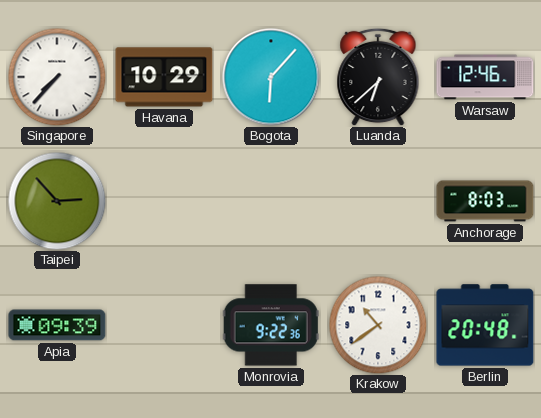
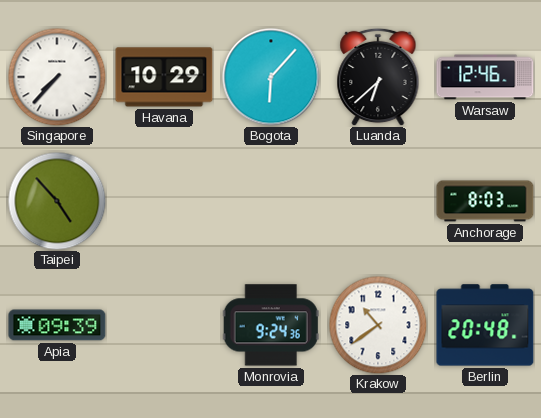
Taipei: 2:53 -> 4:53 (57, 201)
Monrovia: 9:22 -> 9:24 (271, 325)
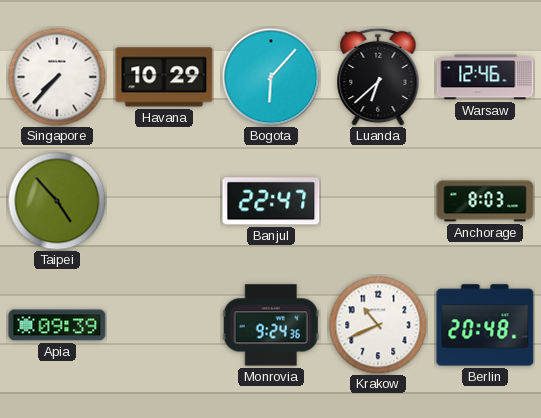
Banjul: none -> 22:47 (271, 201)
Krakow: 10:39 -> 10:41 (378, 325)
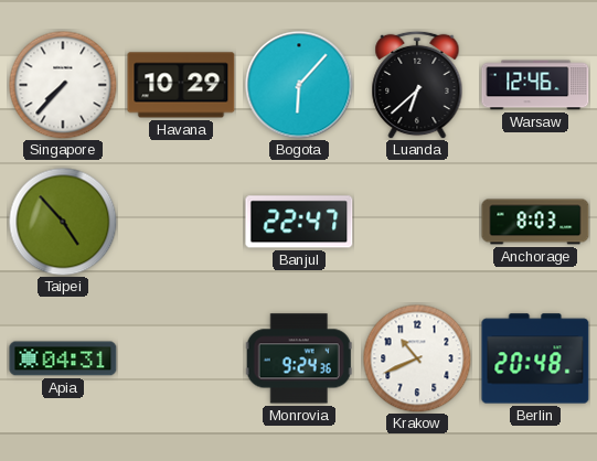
Apia: 09:39 -> 04:31 (63, 358)
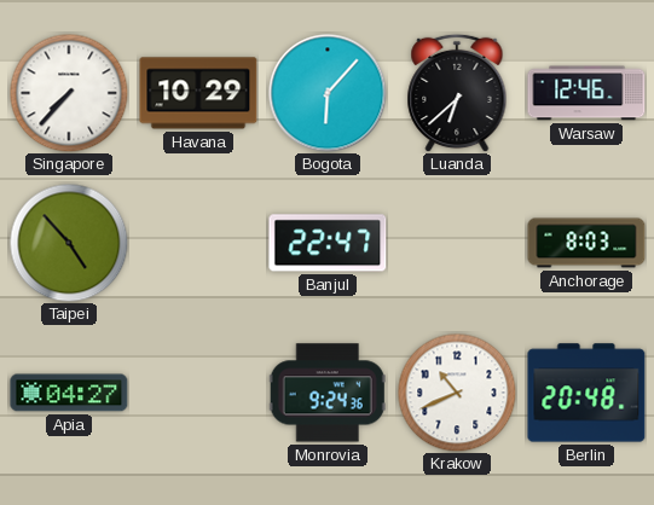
Apia: 04:31 -> 04:27 (69, 393)
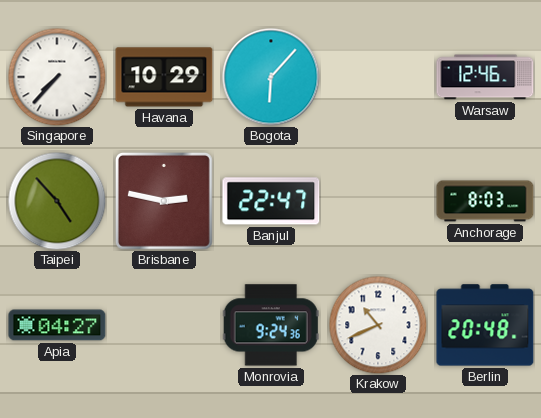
Luanda: 6:38 -> none (457, 93)
Brisbane: none -> 2:47 (164, 201)
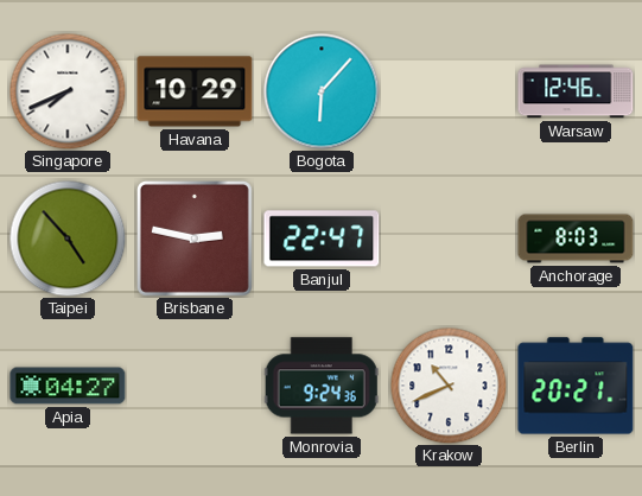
Singapore: 7:37 -> 7:41 (68, 91)
Berlin: 20:48 -> 20:21 (576, 386)
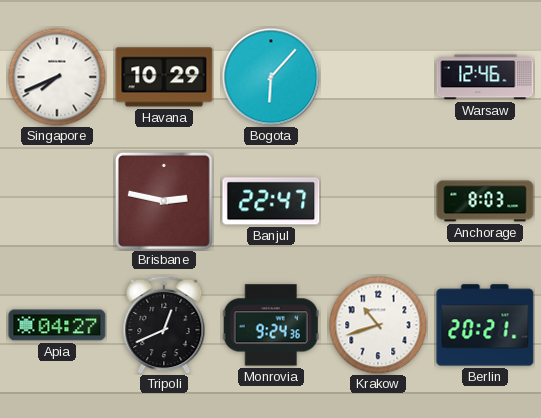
Taipei: 4:53 -> none (68, 239)
Tripoli: none -> 12:41 (164, 325)
Krakow: 10:41 -> 10:42 (378, 325)
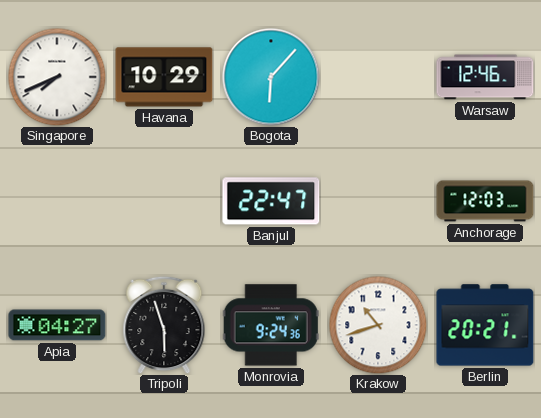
Brisbane: 2:47 -> none (164, 201)
Anchorage: 8:03 -> 12:03 (485, 201)
Tripoli: 12:41 -> 5:57 (164, 325)
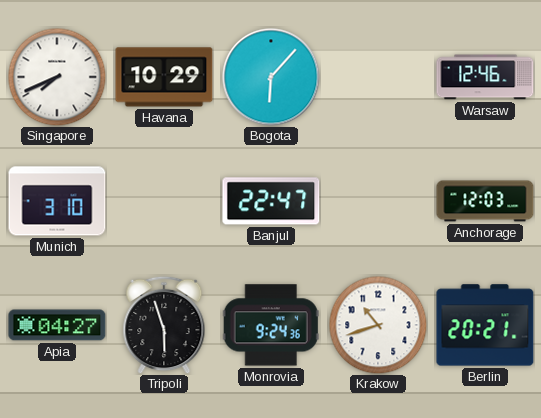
Munich: none -> 3:10 (57, 201)
